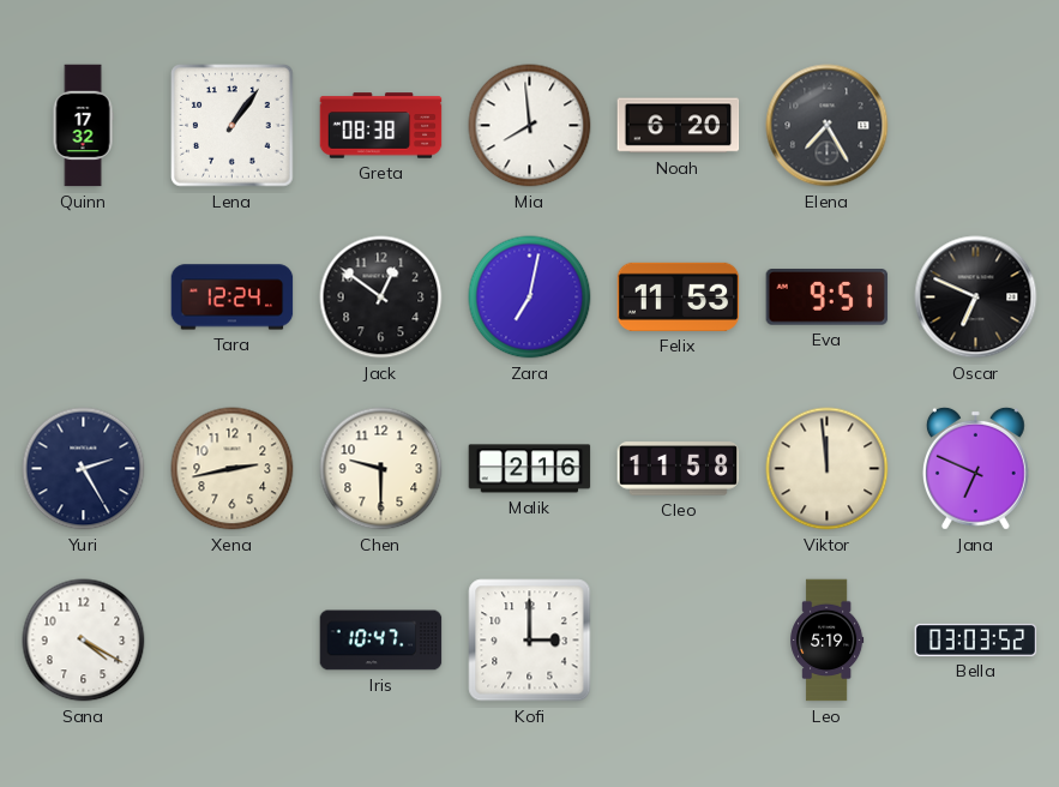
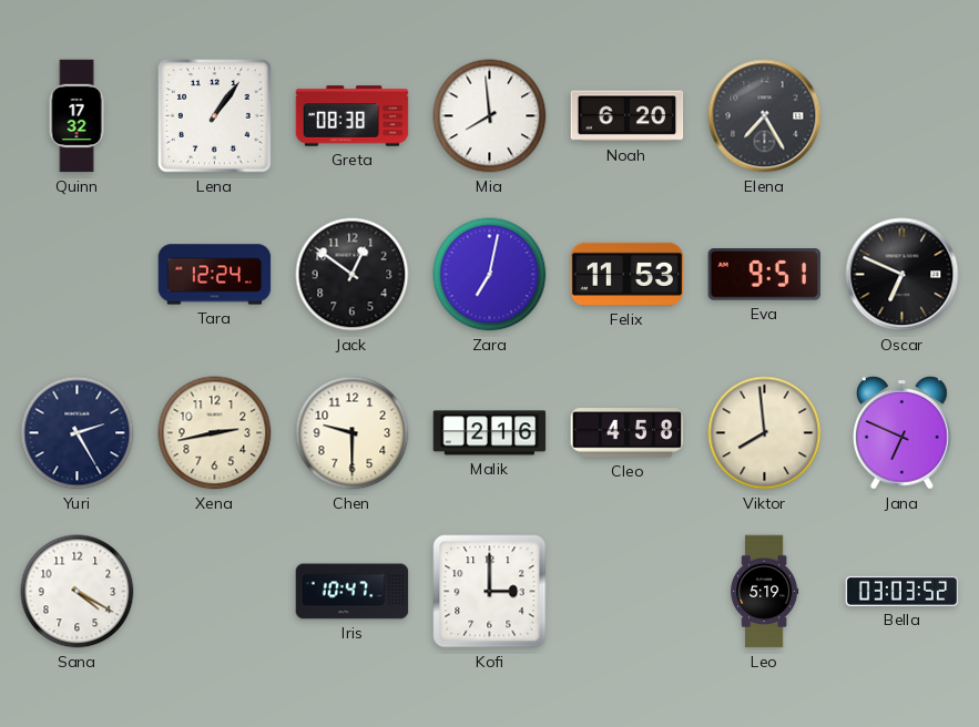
Cleo: 11:58 -> 4:58 (628, 433)
Viktor: 11:59 -> 7:59 (765, 433)
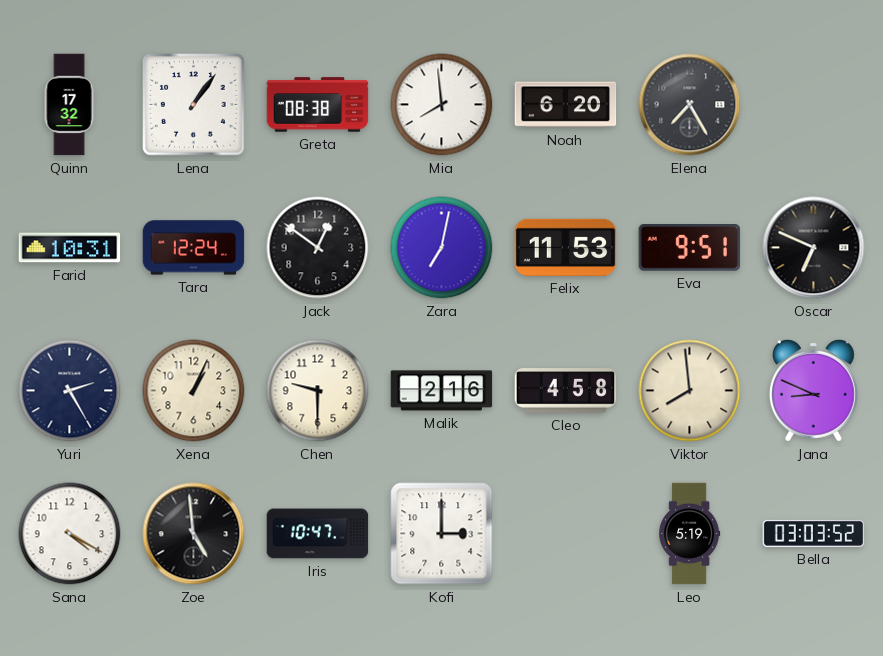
Farid: none -> 10:31 (70, 248)
Xena: 2:43 -> 1:04 (194, 391)
Jana: 6:49 -> 8:49 (813, 390)
Zoe: none -> 4:59 (194, 534)
